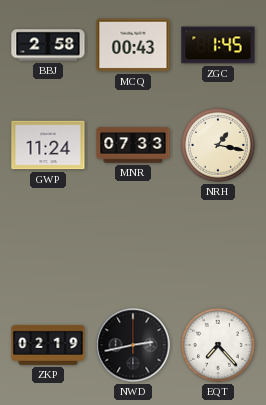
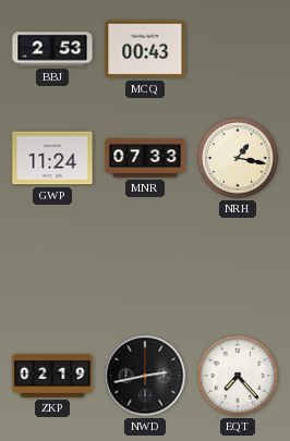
BBJ: 2:58 -> 2:53 (52, 49)
ZGC: 1:45 -> none (218, 45)
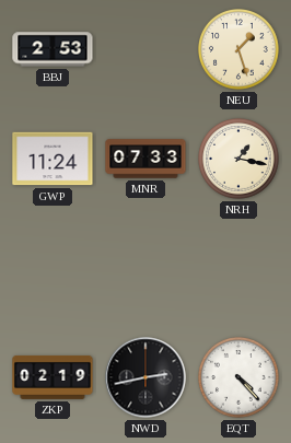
MCQ: 00:43 -> none (145, 49)
NEU: none -> 1:27 (240, 50)
EQT: 7:23 -> 4:23 (240, 378)
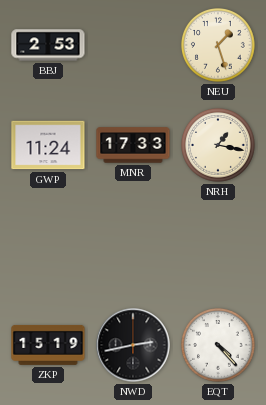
MNR: 07:33 -> 17:33 (133, 145)
ZKP: 02:19 -> 15:19 (48, 345)
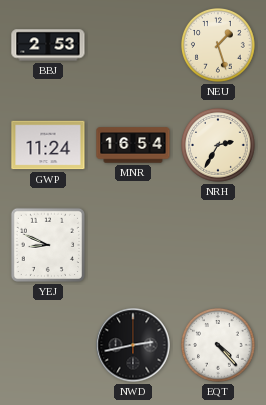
MNR: 17:33 -> 16:54 (133, 145)
NRH: 1:17 -> 2:35 (219, 146)
YEJ: none -> 8:49 (48, 245)
ZKP: 15:19 -> none (48, 345)
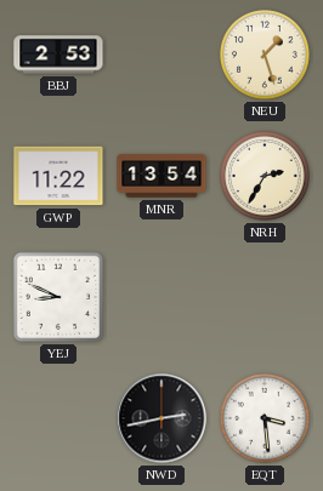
GWP: 11:24 -> 11:22 (58, 176)
MNR: 16:54 -> 13:54 (161, 176)
EQT: 4:23 -> 3:29 (266, 419)
